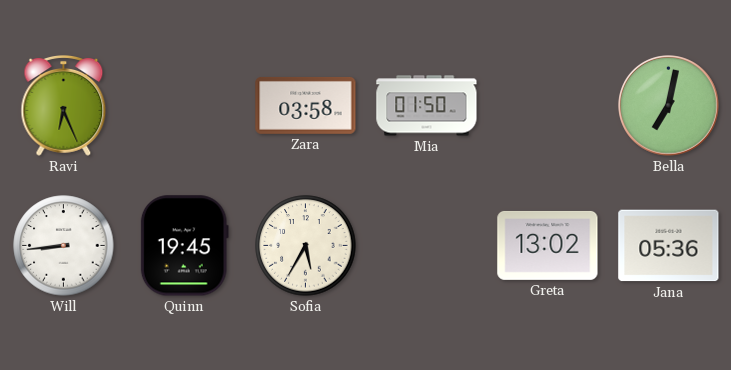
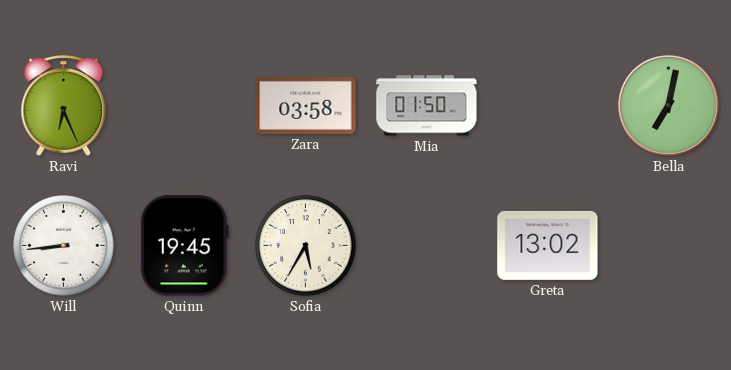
Jana: 05:36 -> none (669, 246)
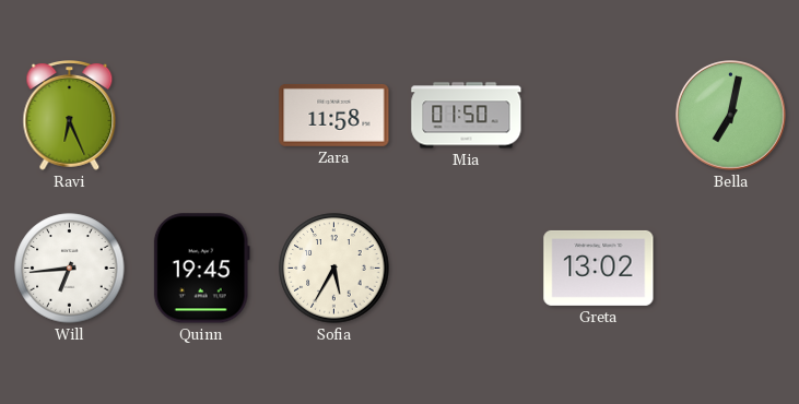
Zara: 03:58 -> 11:58 (334, 115)
Will: 8:44 -> 6:44 (70, 269)
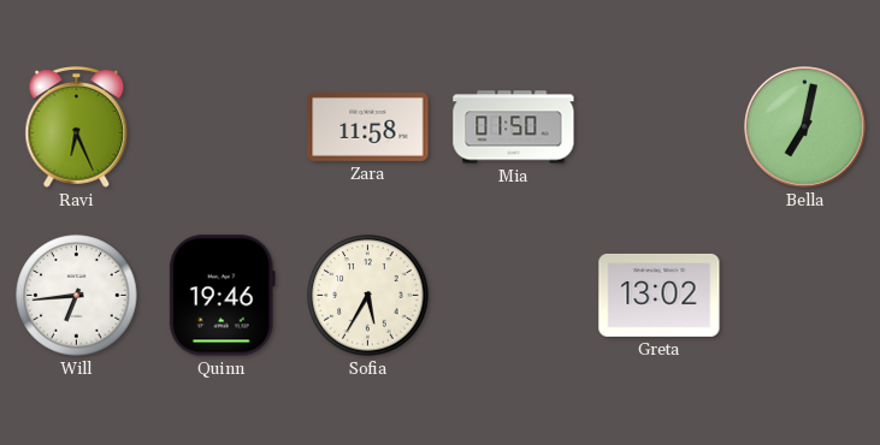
Quinn: 19:45 -> 19:46 (222, 296)
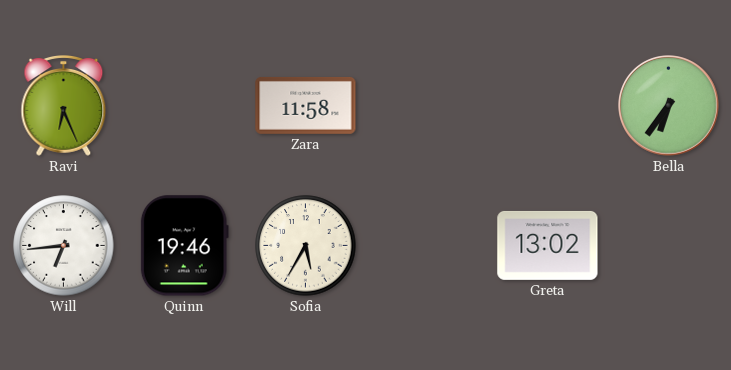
Mia: 01:50 -> none (514, 127)
Bella: 7:02 -> 6:36 (669, 106)
